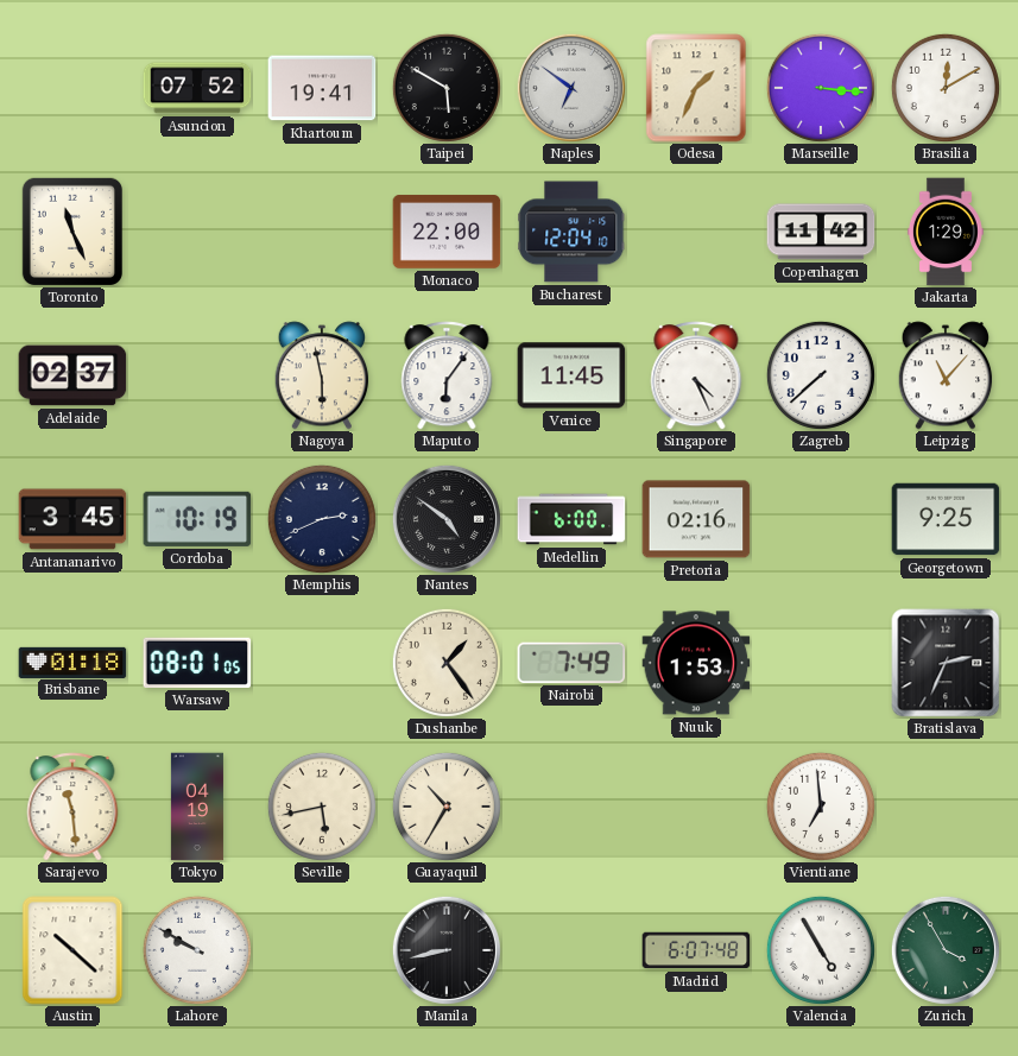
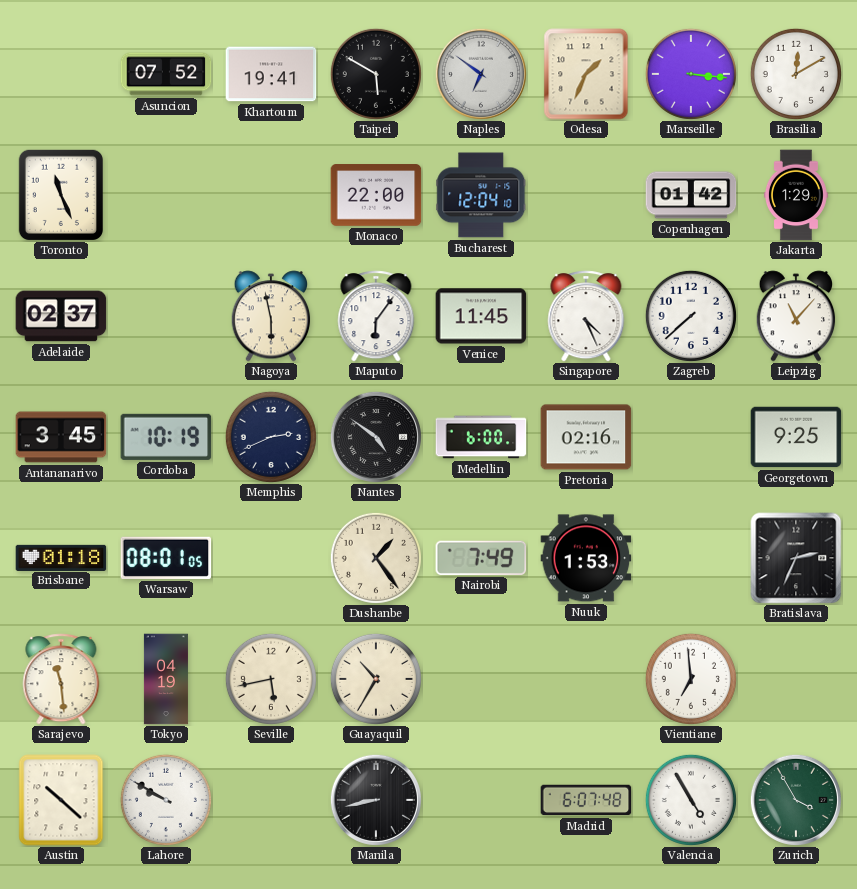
Copenhagen: 11:42 -> 01:42 (691, 195)
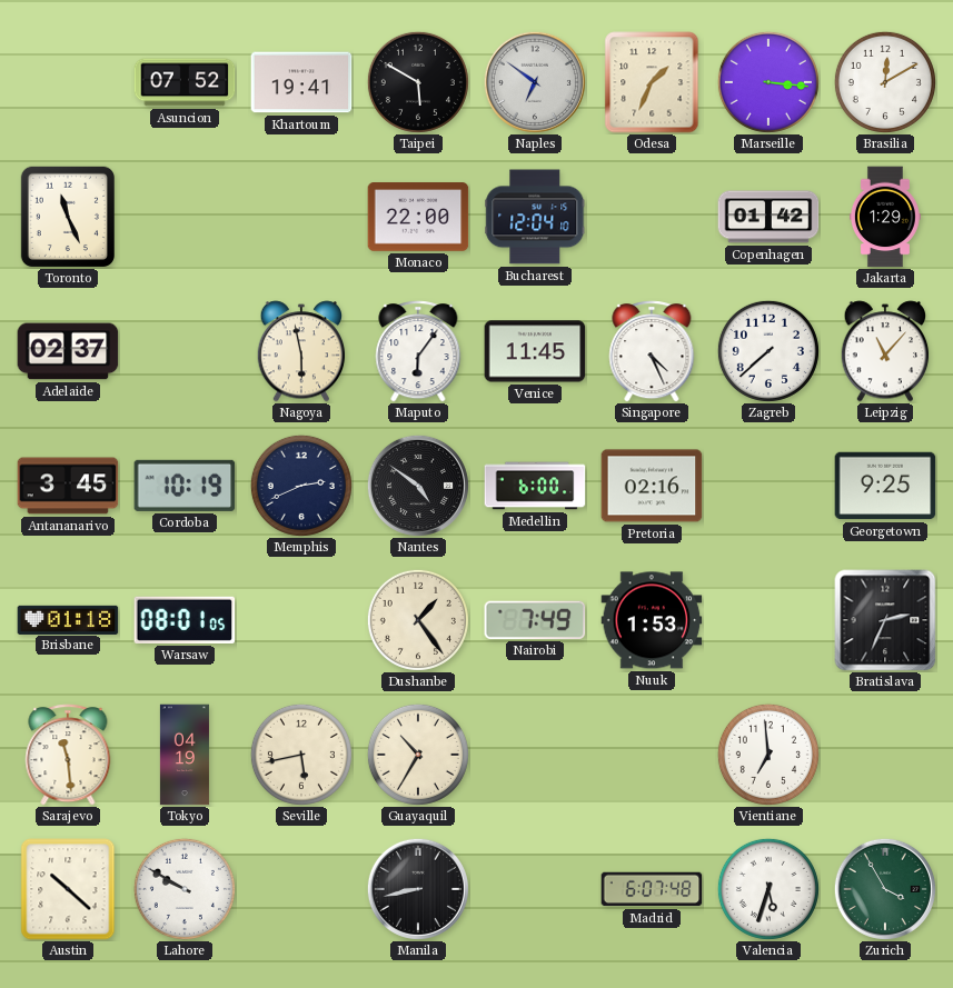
Valencia: 4:55 -> 5:33 (768, 889)
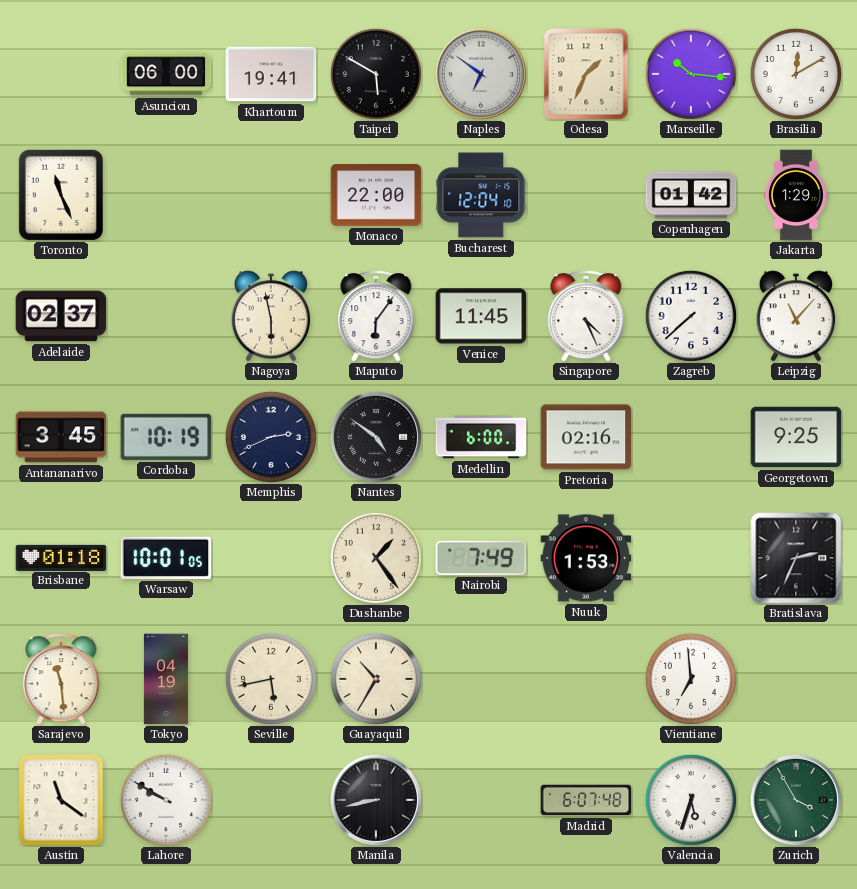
Asuncion: 07:52 -> 06:00 (166, 74)
Marseille: 3:16 -> 10:16 (691, 74)
Warsaw: 08:01 -> 10:01 (166, 558)
Austin: 10:22 -> 11:21 (61, 800)
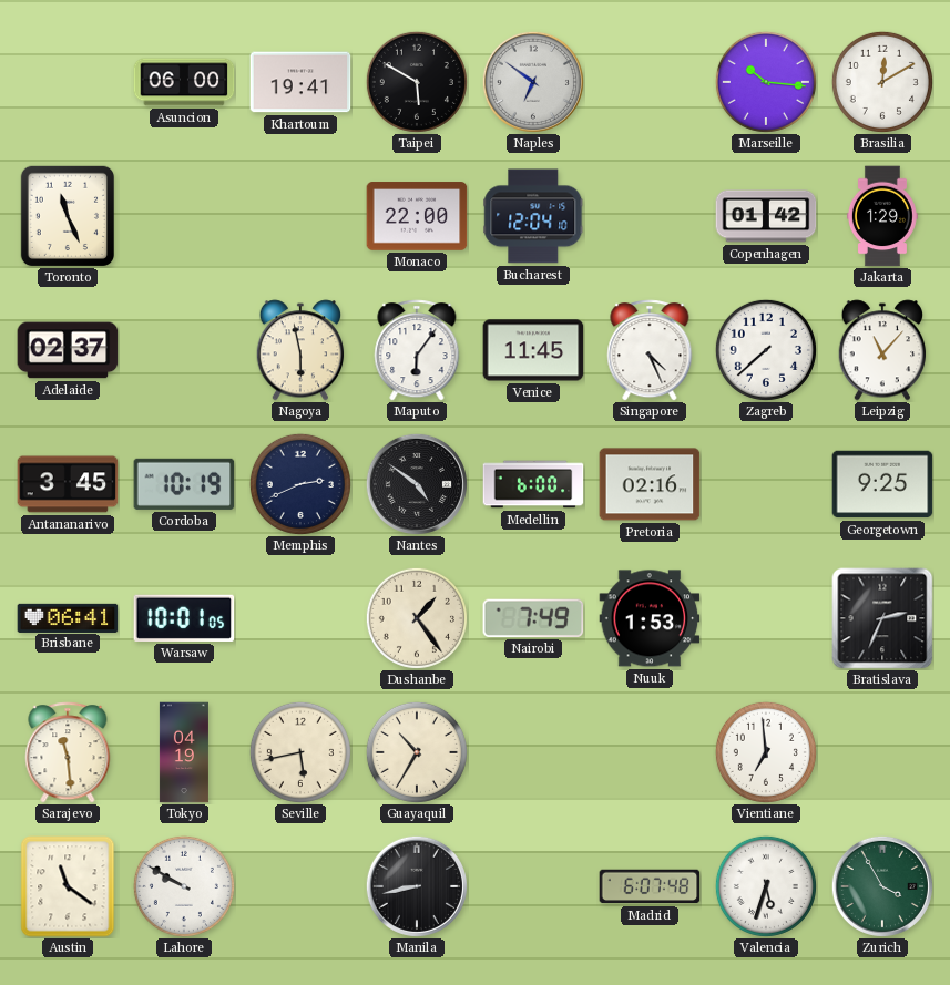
Odesa: 1:34 -> none (586, 74)
Brisbane: 01:18 -> 06:41 (68, 617)
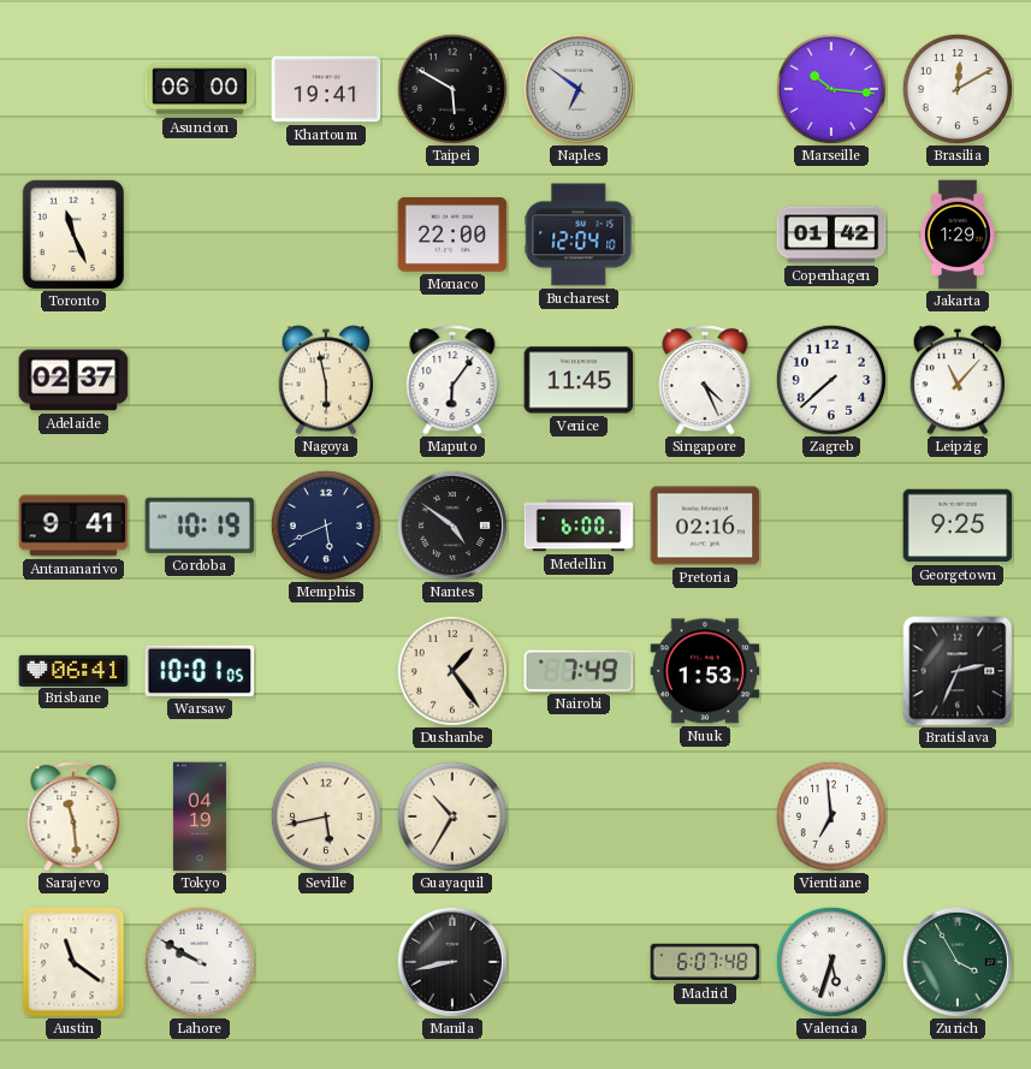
Antananarivo: 3:45 -> 9:41 (73, 525)
Memphis: 2:41 -> 5:41 (326, 525)
